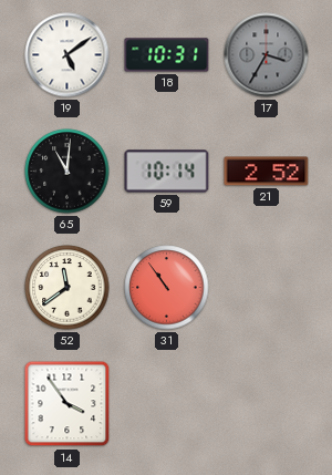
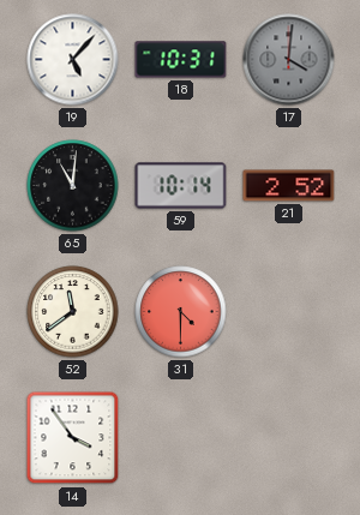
19: 5:09 -> 5:07 (73, 60)
17: 3:35 -> 4:01 (289, 60)
31: 10:54 -> 4:30 (181, 312)
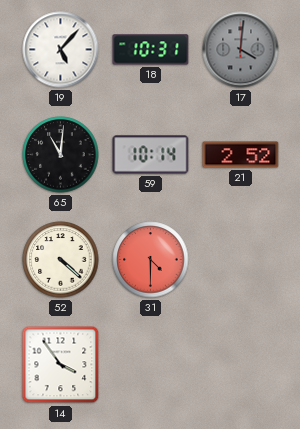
52: 11:39 -> 4:22 (61, 260)
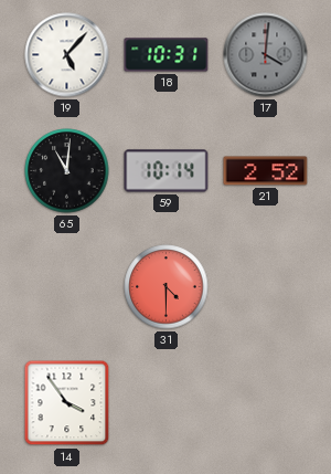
52: 4:22 -> none (61, 260)
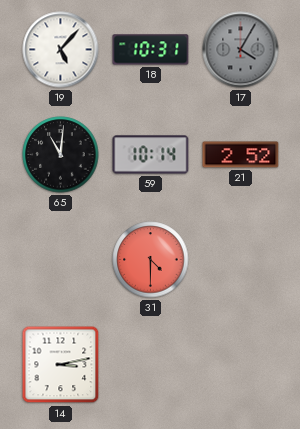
17: 4:01 -> 4:05 (241, 50)
14: 3:54 -> 3:13 (61, 365)
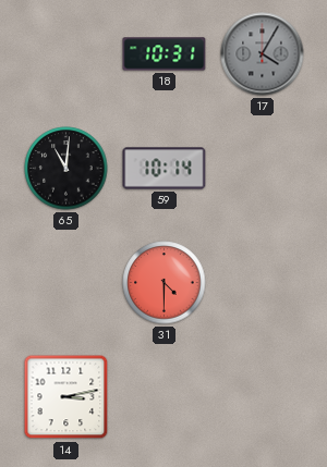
19: 5:07 -> none (61, 50)
21: 2:52 -> none (241, 155)
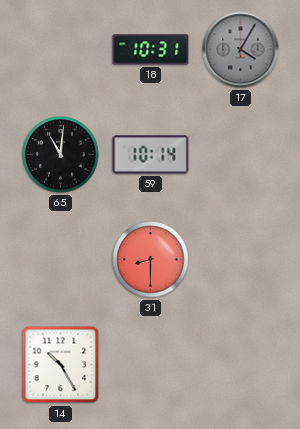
31: 4:30 -> 8:30 (151, 260)
14: 3:13 -> 10:25 (61, 365)
